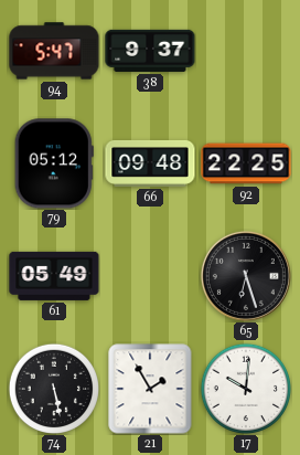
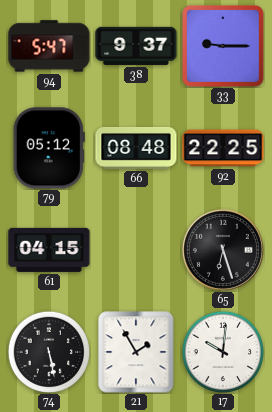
33: none -> 9:15 (223, 46)
66: 09:48 -> 08:48 (136, 148)
61: 05:49 -> 04:15 (49, 250)
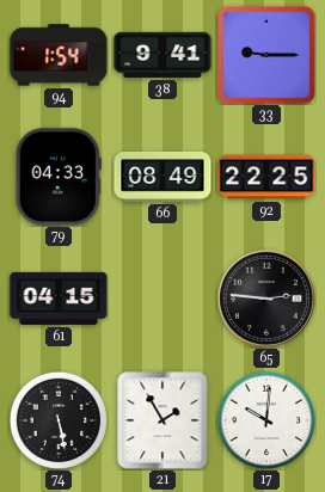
94: 5:47 -> 1:54 (59, 55)
38: 9:37 -> 9:41 (162, 55)
79: 05:12 -> 04:33 (59, 177)
66: 08:48 -> 08:49 (162, 177)
65: 6:27 -> 2:46 (266, 299)
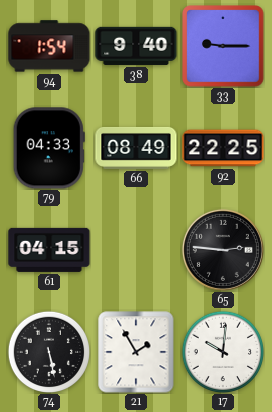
38: 9:41 -> 9:40 (136, 46)
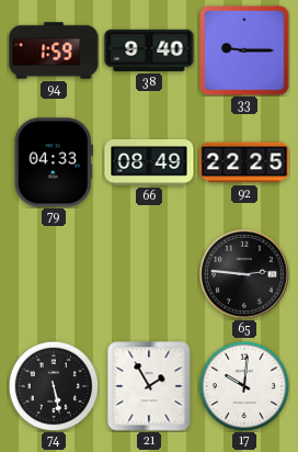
94: 1:54 -> 1:59 (54, 50)
61: 04:15 -> none (49, 250)
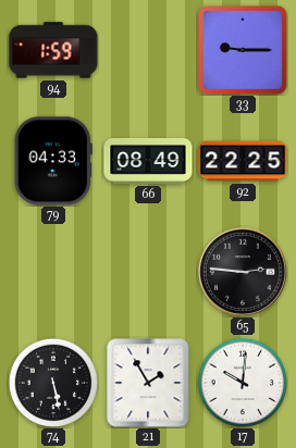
38: 9:40 -> none (149, 50)
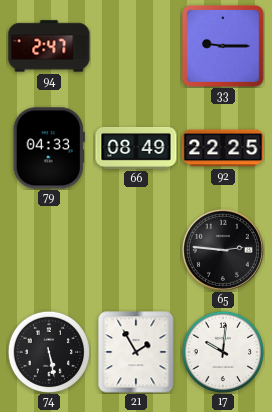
94: 1:59 -> 2:47 (49, 46)
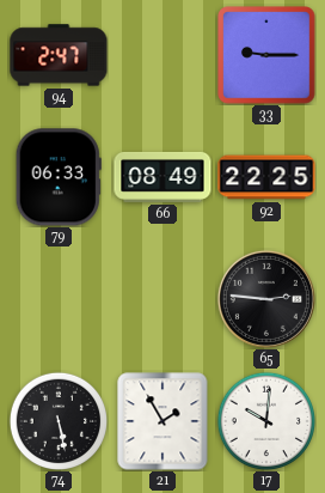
79: 04:33 -> 06:33 (59, 177)
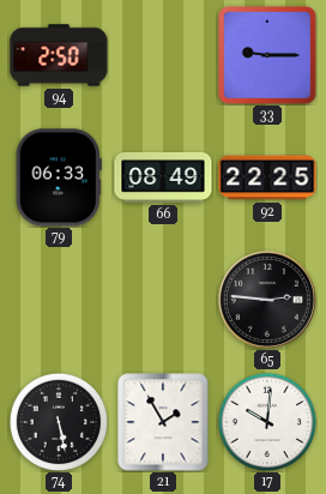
94: 2:47 -> 2:50 (59, 55)
